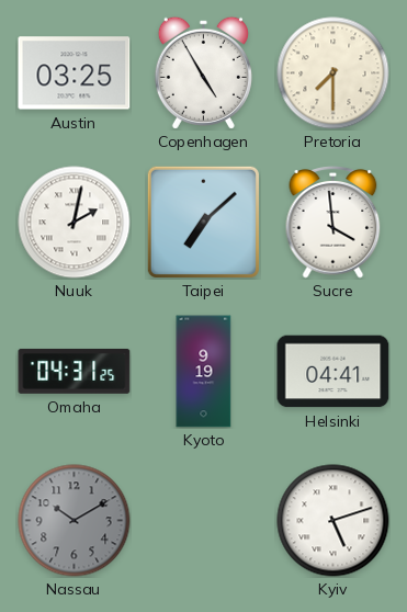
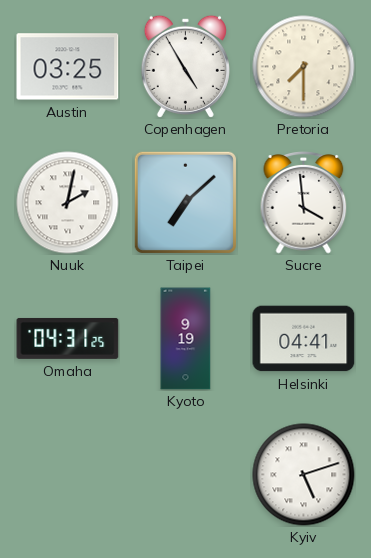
Nassau: 10:10 -> none (75, 521)
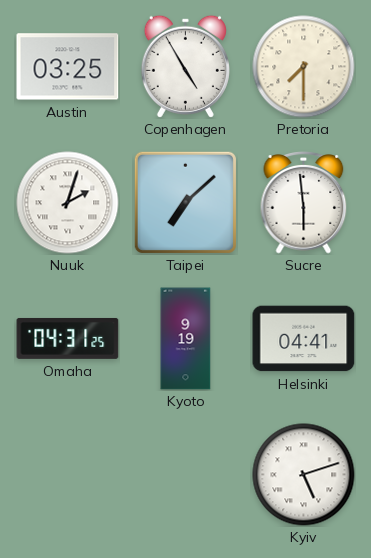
Nuuk: 2:02 -> 2:03 (68, 203)
Sucre: 3:59 -> 5:59 (304, 203)
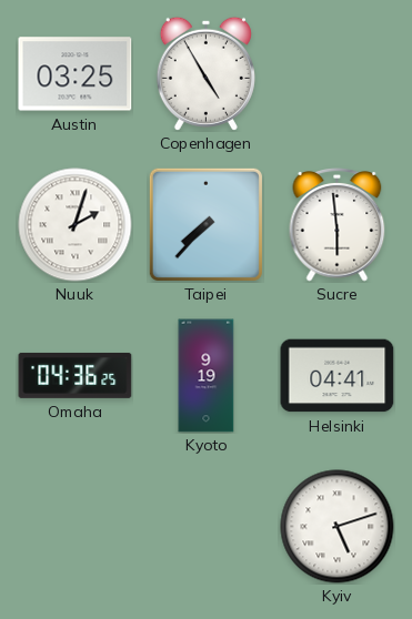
Pretoria: 7:30 -> none (304, 67)
Taipei: 7:08 -> 7:37 (205, 224)
Omaha: 04:31 -> 04:36 (76, 375)
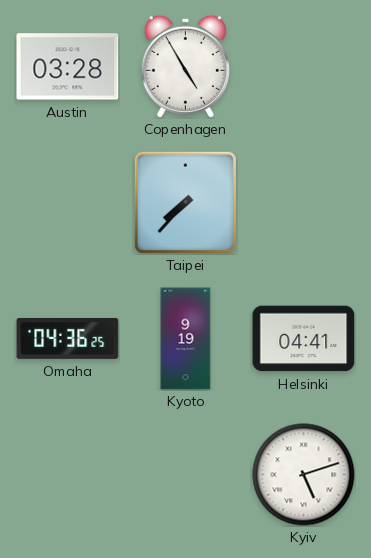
Austin: 03:25 -> 03:28 (68, 67)
Nuuk: 2:03 -> none (76, 225)
Sucre: 5:59 -> none (338, 225)
